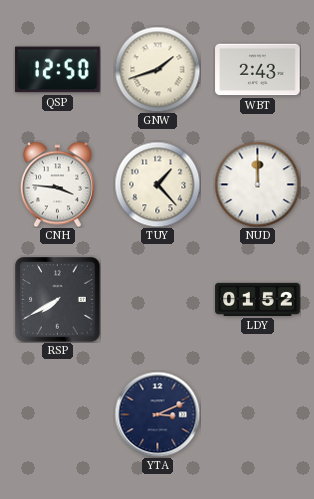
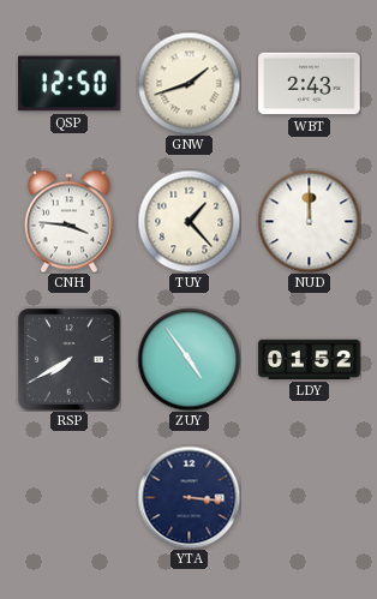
ZUY: none -> 4:54 (188, 359)
YTA: 3:11 -> 3:16 (188, 497)
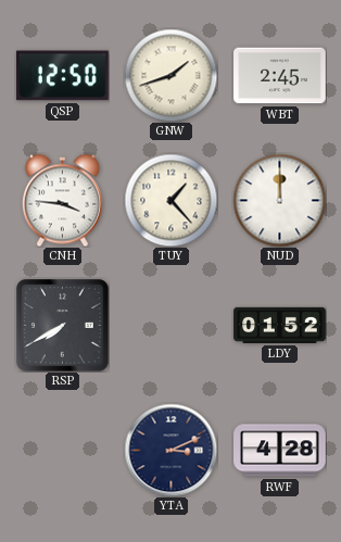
WBT: 2:43 -> 2:45 (280, 76)
ZUY: 4:54 -> none (188, 359)
YTA: 3:16 -> 3:11 (171, 450)
RWF: none -> 4:28 (280, 451)
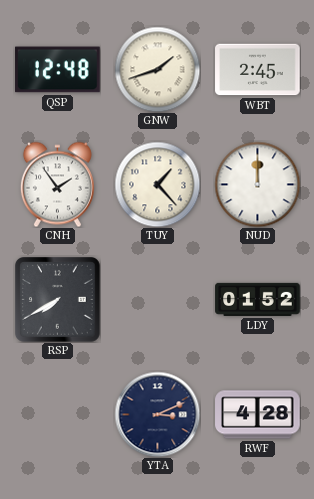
QSP: 12:50 -> 12:48 (58, 70)
CNH: 3:46 -> 1:54 (57, 184)
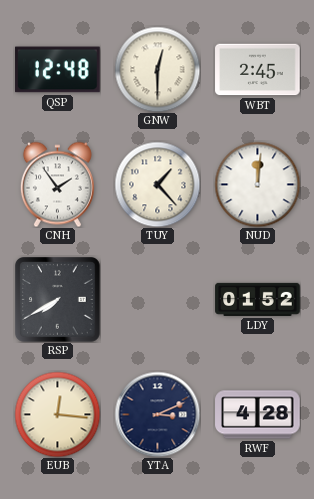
GNW: 1:42 -> 12:30 (157, 69)
NUD: 12:00 -> 12:01 (257, 184)
EUB: none -> 12:16 (57, 414)
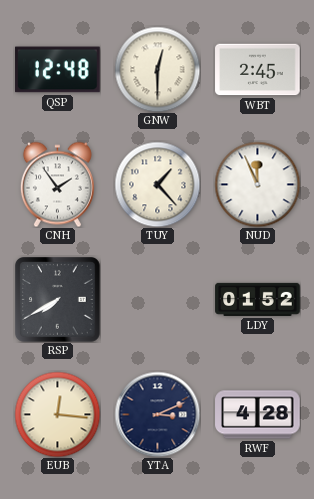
NUD: 12:01 -> 11:56 (257, 184)
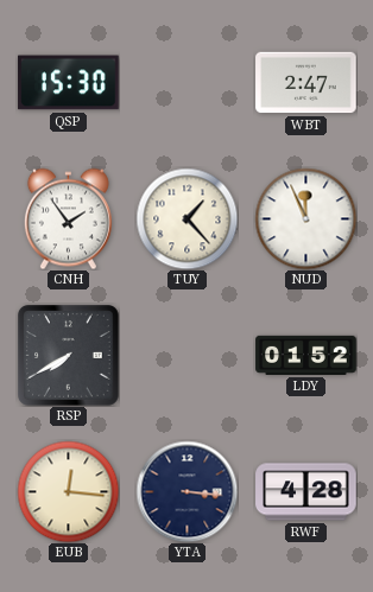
QSP: 12:48 -> 15:30 (69, 83)
GNW: 12:30 -> none (157, 69)
WBT: 2:45 -> 2:47 (306, 83)
YTA: 3:11 -> 3:16 (186, 491)
